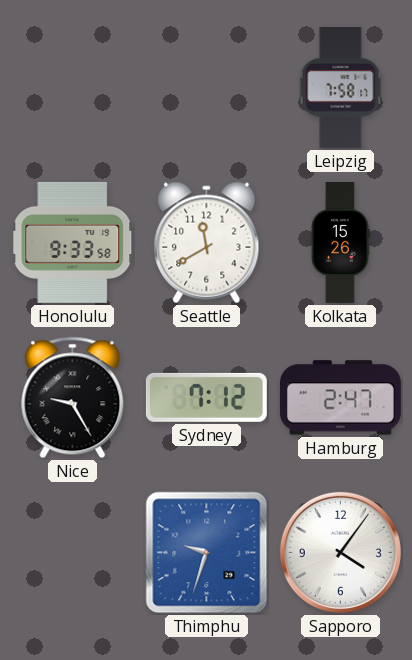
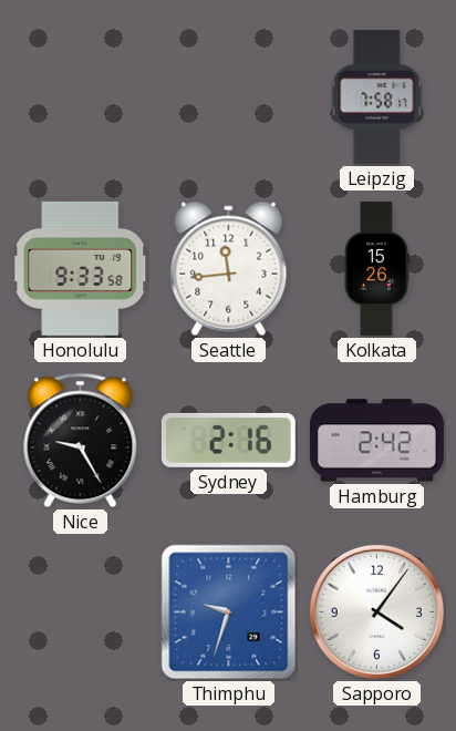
Seattle: 11:40 -> 11:44 (229, 269)
Sydney: 7:12 -> 2:16 (228, 440)
Hamburg: 2:47 -> 2:42 (376, 441)
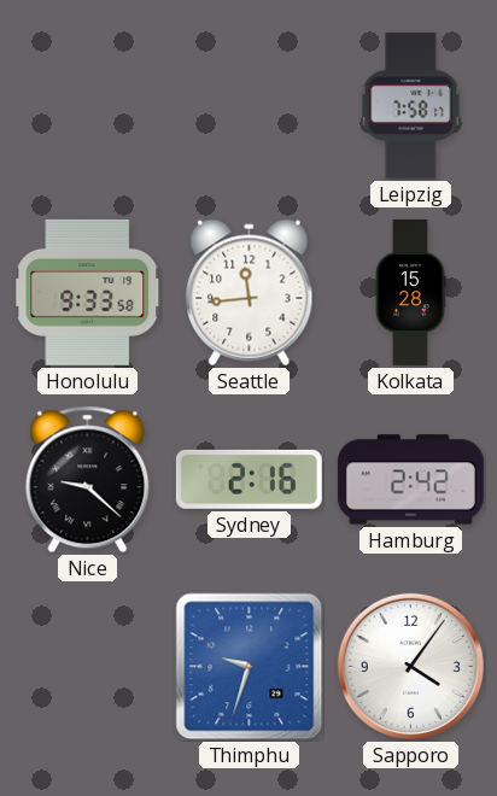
Kolkata: 15:26 -> 15:28 (410, 292)
Nice: 9:25 -> 9:22 (88, 480)
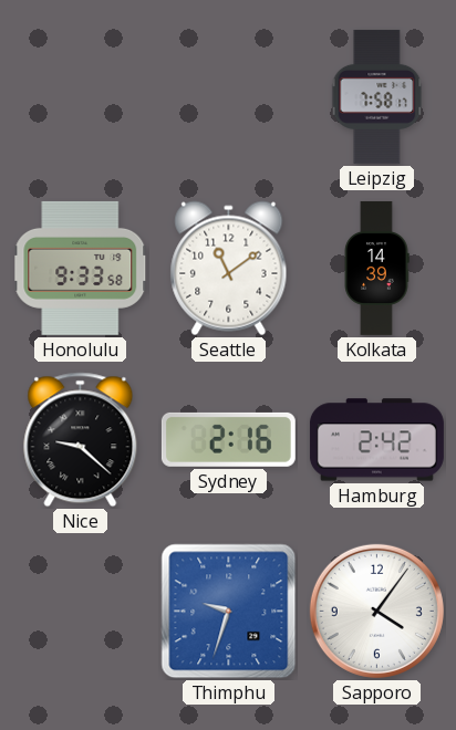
Seattle: 11:44 -> 11:09 (229, 269)
Kolkata: 15:28 -> 14:39 (376, 268)
